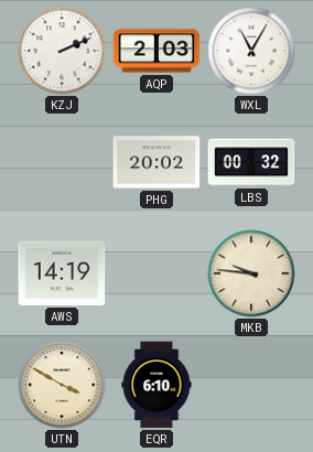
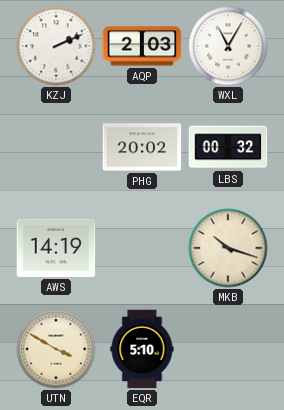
MKB: 9:46 -> 10:18 (228, 248)
EQR: 6:10 -> 5:10 (142, 349)
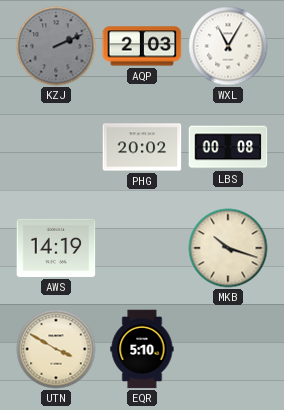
KZJ dial: white -> grey (56, 46)
LBS: 00:32 -> 00:08 (228, 147)
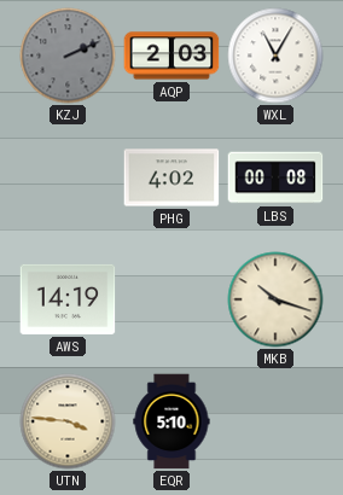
PHG: 20:02 -> 4:02 (171, 177)
UTN: 3:50 -> 3:46 (68, 421)
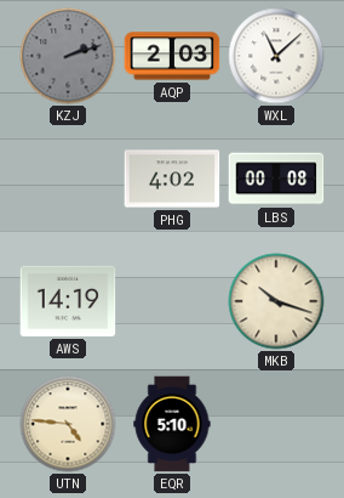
KZJ: 2:11 -> 2:12 (68, 56)
WXL: 11:05 -> 11:08 (276, 56)
UTN: 3:46 -> 4:46 (68, 424)
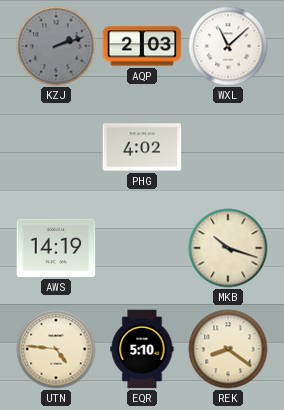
LBS: 00:08 -> none (276, 179)
REK: none -> 8:21 (228, 349)
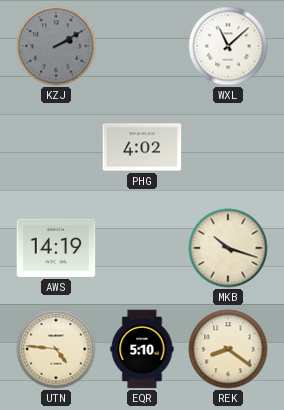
KZJ: 2:12 -> 2:10 (56, 46)
AQP: 2:03 -> none (142, 46)
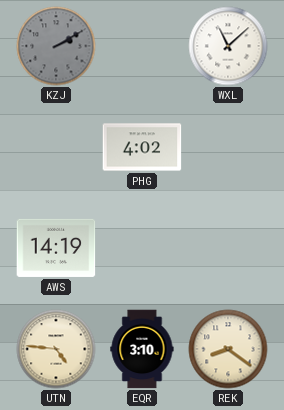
MKB: 10:18 -> none (228, 248)
EQR: 5:10 -> 3:10 (142, 349)
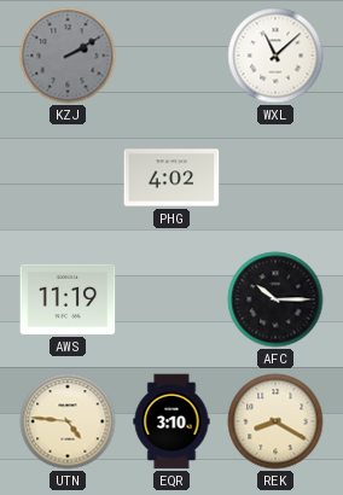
AWS: 14:19 -> 11:19 (68, 299)
AFC: none -> 10:15 (275, 299)
REK: 8:21 -> 8:20 (275, 421)
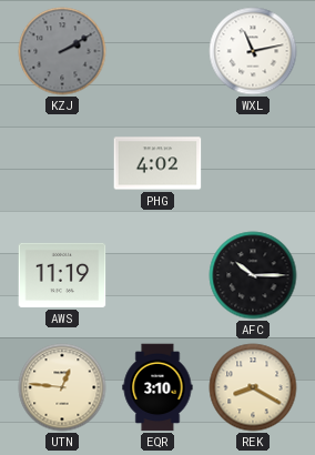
WXL: 11:08 -> 11:13 (253, 51)
UTN: 4:46 -> 12:46 (62, 387)
